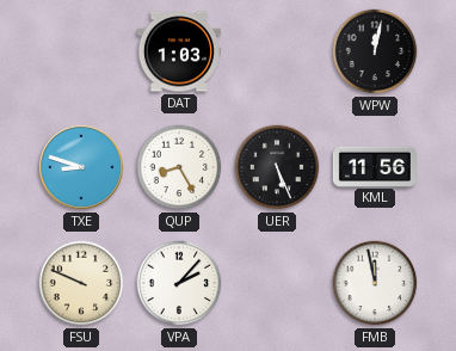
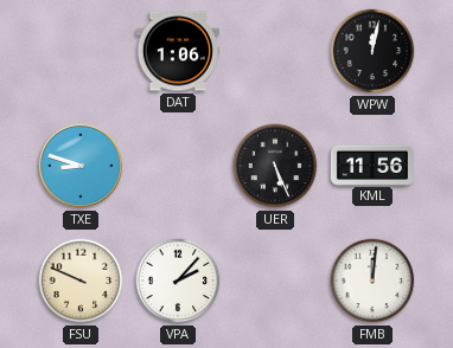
DAT: 1:03 -> 1:06 (178, 51)
QUP: 8:25 -> none (179, 167)
FMB: 11:58 -> 12:01 (372, 281)
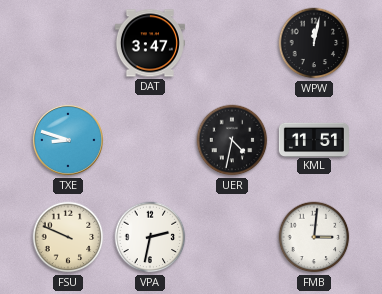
DAT: 1:06 -> 3:47 (150, 43)
UER: 5:26 -> 4:32 (232, 140)
KML: 11:56 -> 11:51 (314, 139)
VPA: 2:07 -> 2:32 (150, 237)
FMB: 12:01 -> 3:01 (314, 237)
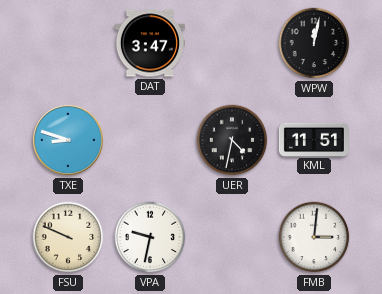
VPA: 2:32 -> 9:32 (150, 237)
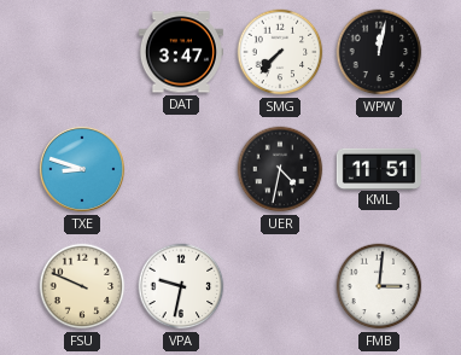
SMG: none -> 7:37 (280, 52)
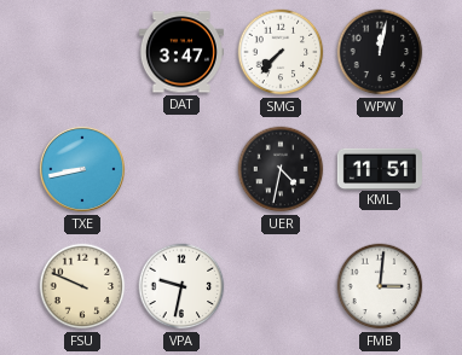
TXE: 8:48 -> 8:43 (82, 169)
